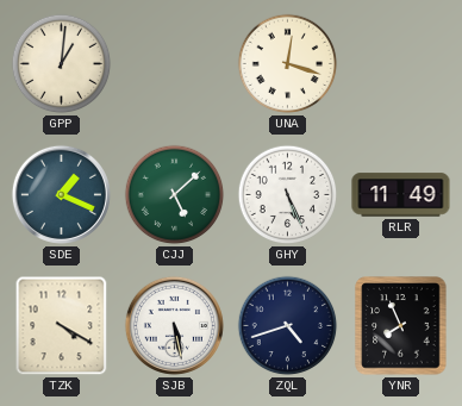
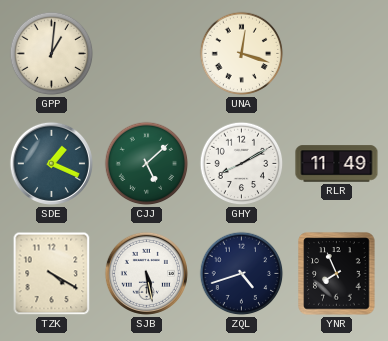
GHY: 5:26 -> 8:10 (242, 164)
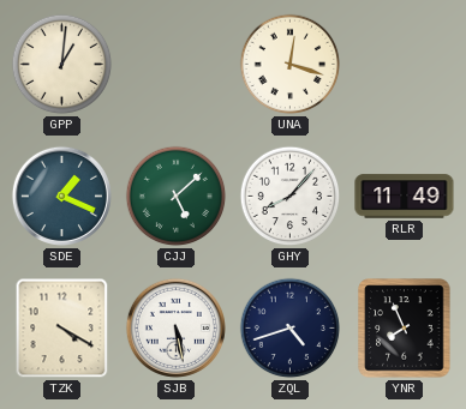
GHY: 8:10 -> 8:07 (291, 197)
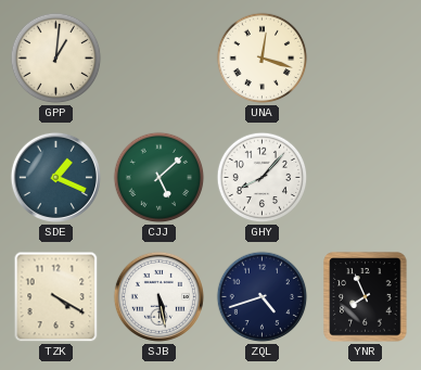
RLR: 11:49 -> none (405, 197)
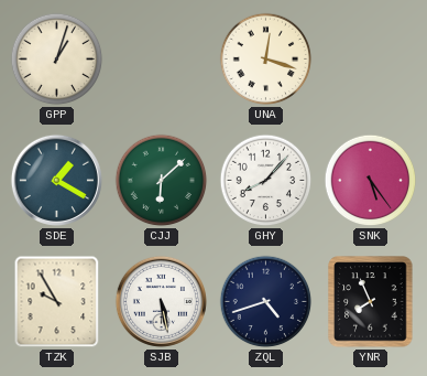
GPP: 1:01 -> 1:03 (57, 60)
SDE: 1:19 -> 1:20 (56, 180)
CJJ: 5:08 -> 6:08 (162, 181)
SNK: none -> 5:24 (371, 181)
TZK: 4:20 -> 9:55 (57, 302)
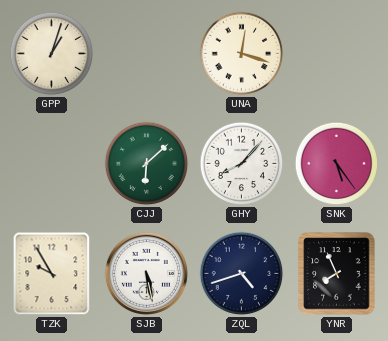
SDE: 1:20 -> none (56, 180)
